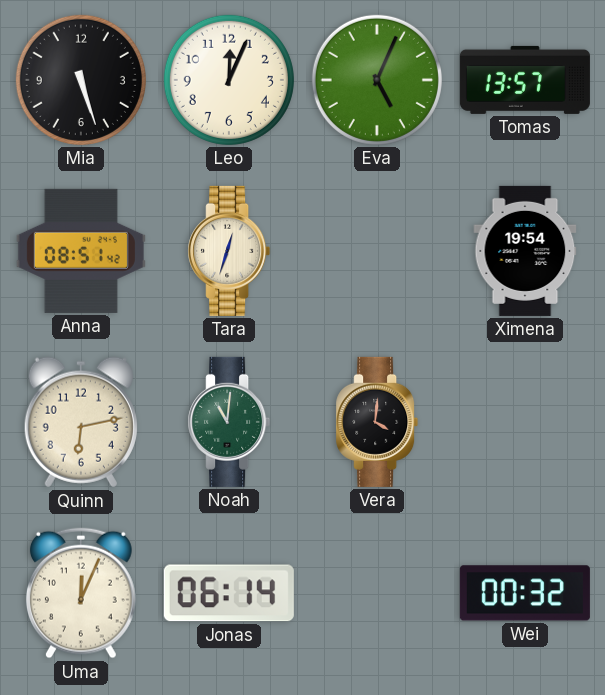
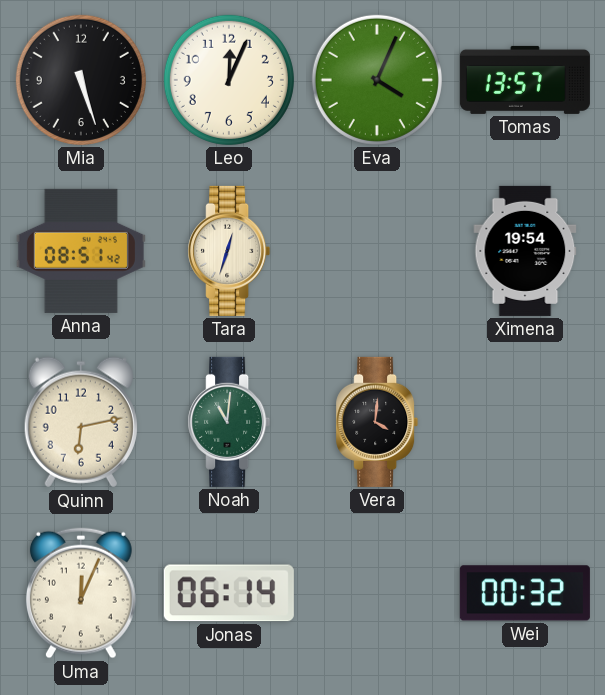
Eva: 5:04 -> 4:04 (377, 80)
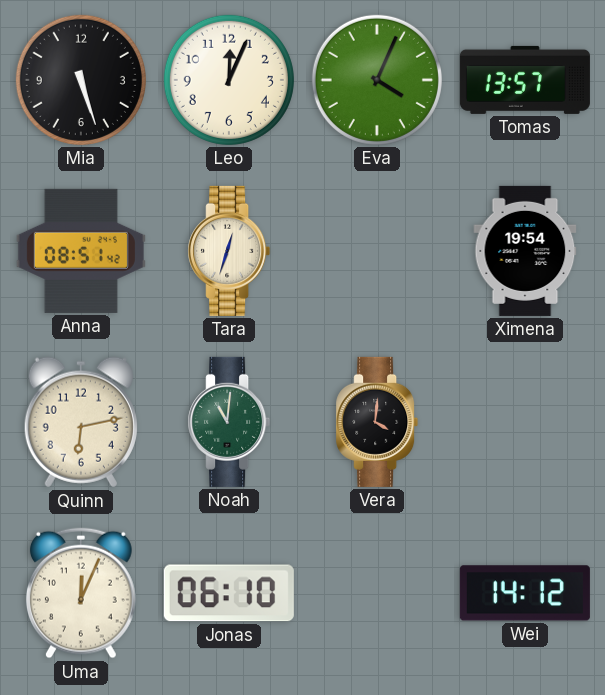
Jonas: 06:14 -> 06:10 (229, 593)
Wei: 00:32 -> 14:12 (525, 593)
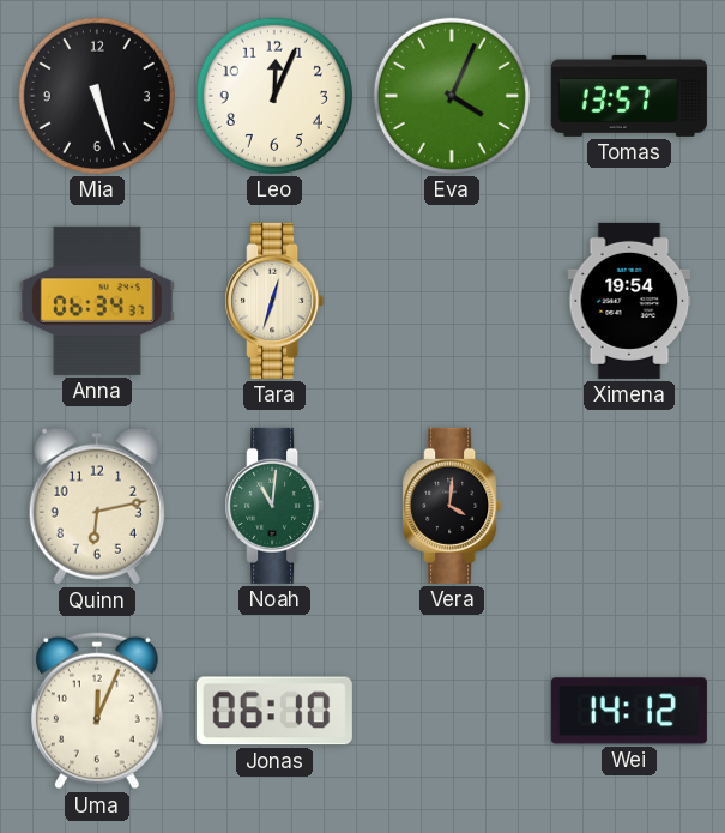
Anna: 08:51 -> 06:34 (97, 301)
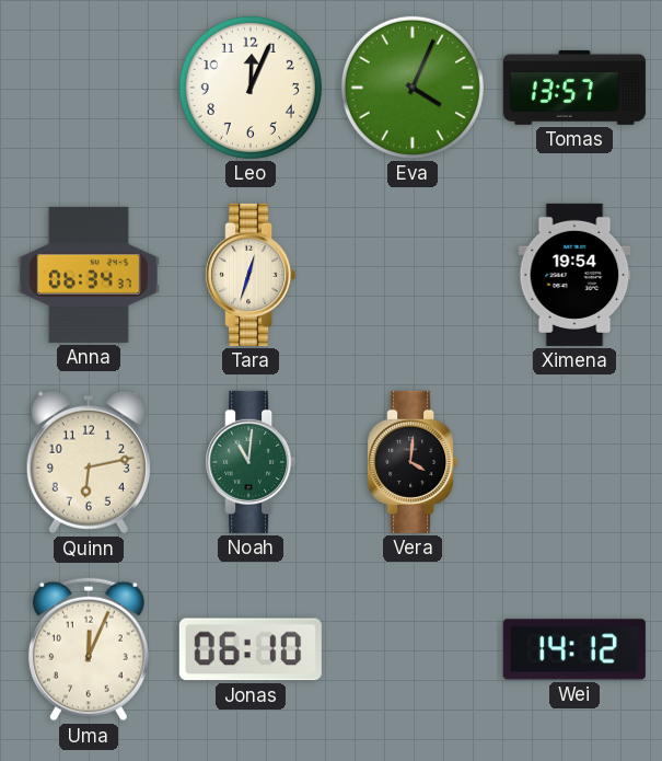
Mia: 5:27 -> none (97, 96)
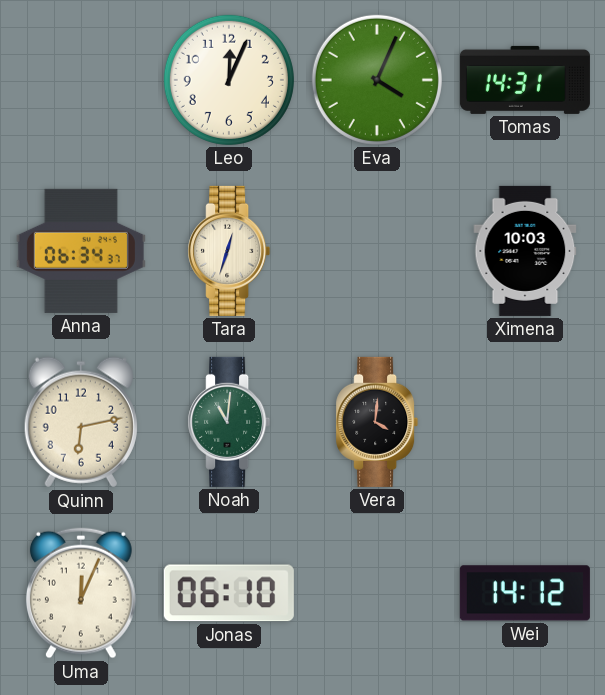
Tomas: 13:57 -> 14:31 (525, 80)
Ximena: 19:54 -> 10:03 (525, 251)
